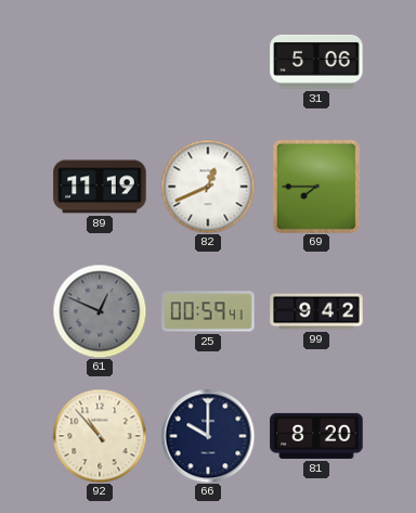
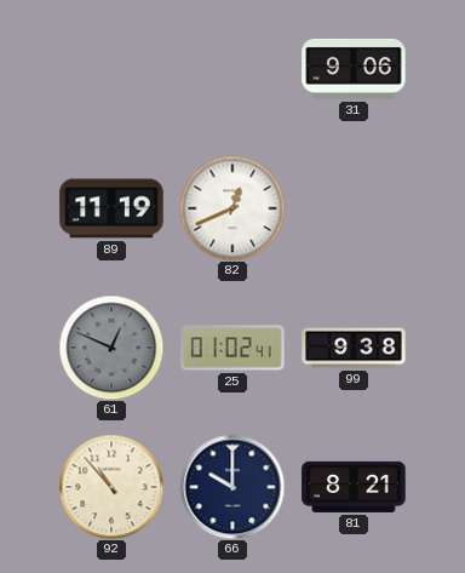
31: 5:06 -> 9:06 (354, 69)
69: 7:45 -> none (316, 187)
25: 00:59 -> 01:02 (232, 348)
99: 9:42 -> 9:38 (354, 348)
81: 8:20 -> 8:21 (354, 487)
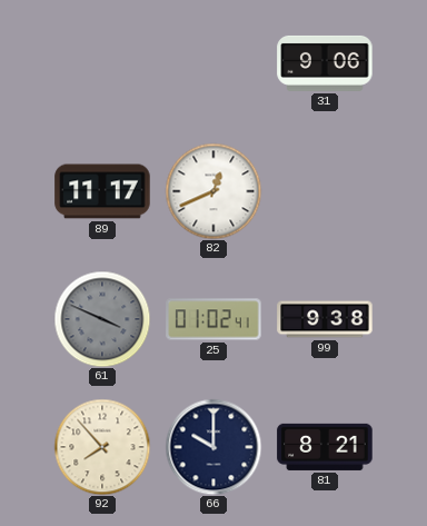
89: 11:19 -> 11:17 (102, 191)
61: 12:49 -> 3:49 (102, 319)
92: 10:53 -> 7:53 (102, 447)
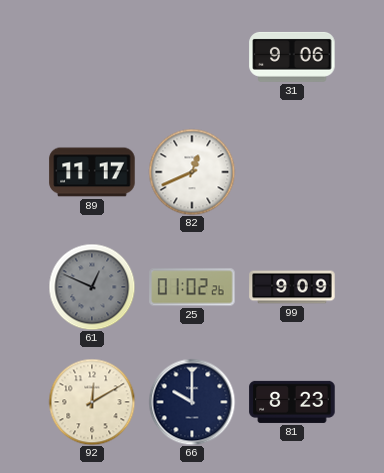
61: 3:49 -> 12:49 (92, 287)
25: 01:02:41 -> 01:02:26 (192, 287)
99: 9:38 -> 9:09 (292, 287)
92: 7:53 -> 12:10 (92, 402)
81: 8:21 -> 8:23 (292, 402)
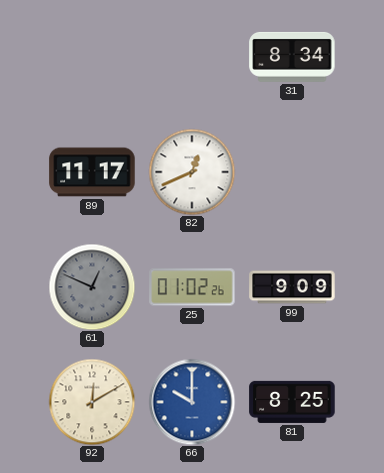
31: 9:06 -> 8:34 (292, 57)
66 dial: navy -> blue (192, 402)
81: 8:23 -> 8:25 (292, 402)
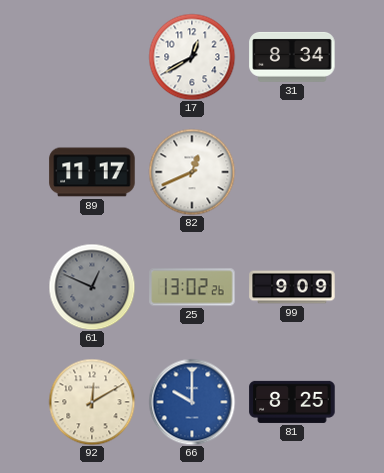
17: none -> 12:40 (192, 57)
25: 01:02 -> 13:02 (192, 287)
